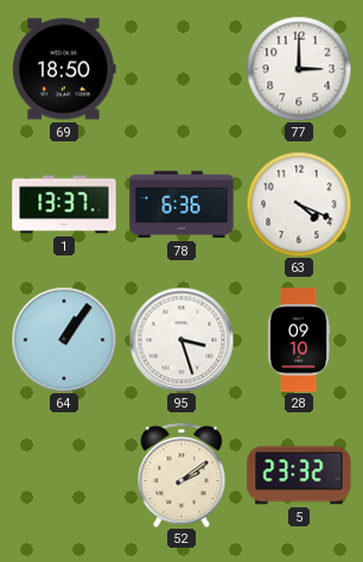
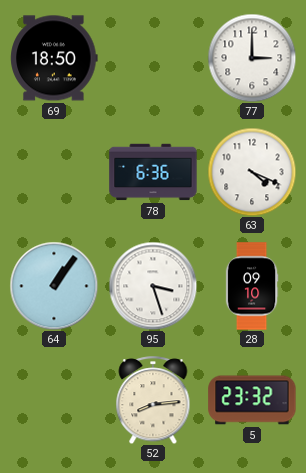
1: 13:37 -> none (64, 204)
52: 2:09 -> 8:14 (153, 400)
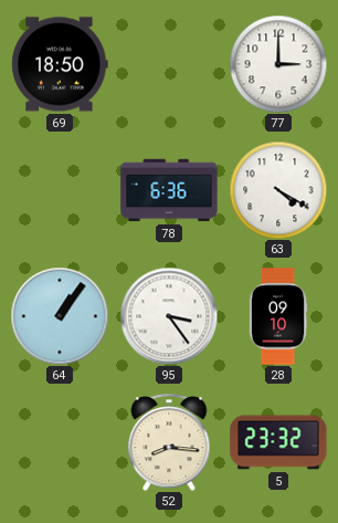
63: 4:19 -> 4:20 (278, 190)
95: 3:27 -> 3:24 (169, 316)
52: 8:14 -> 8:16 (169, 442)
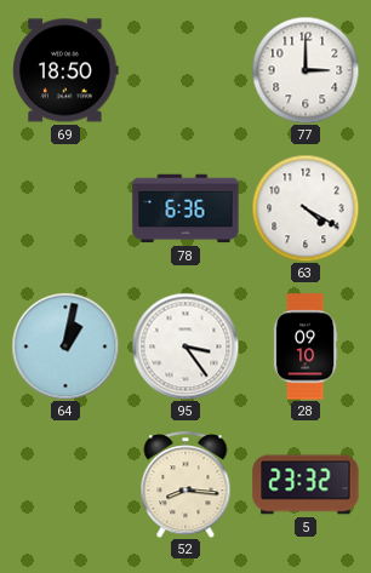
64: 1:06 -> 1:02 (65, 346)
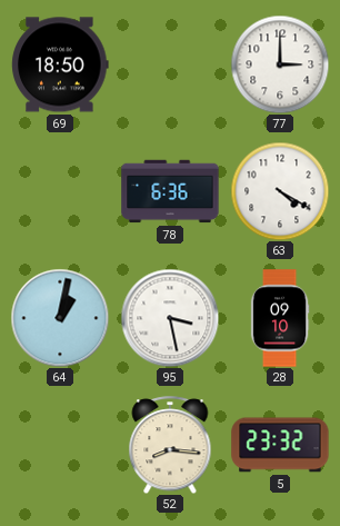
95: 3:24 -> 3:28 (170, 318)
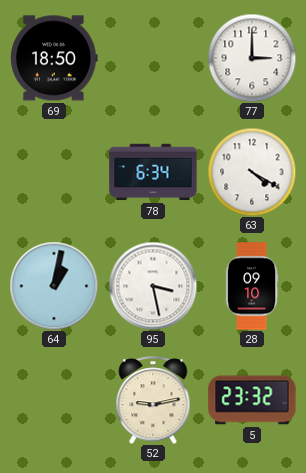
78: 6:36 -> 6:34 (153, 172)
52: 8:16 -> 9:13 (153, 400)
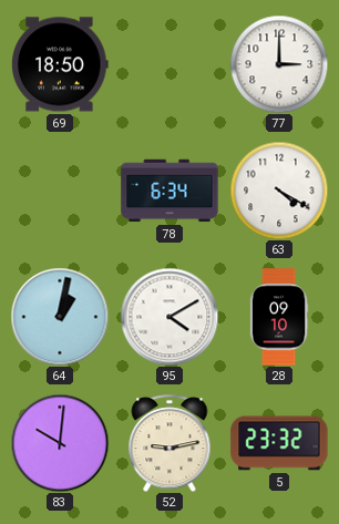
95: 3:28 -> 4:10 (169, 317)
83: none -> 10:01 (60, 443)
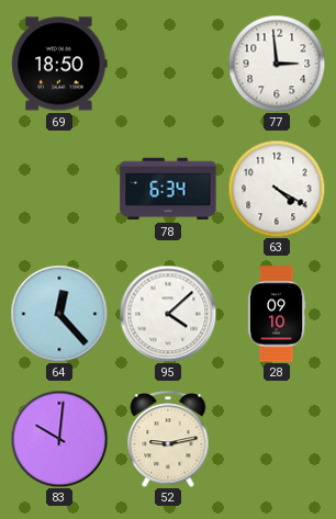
77: 3:00 -> 2:59 (277, 64)
64: 1:02 -> 12:23 (59, 314)
95: 4:10 -> 4:08 (168, 314)
5: 23:32 -> none (279, 443)
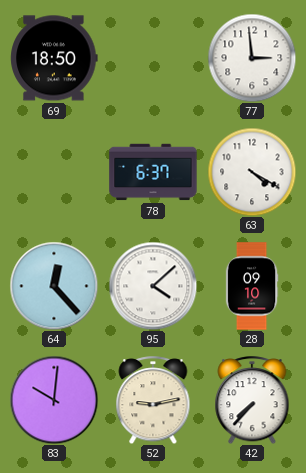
78: 6:34 -> 6:37 (153, 172)
42: none -> 7:37 (252, 400)
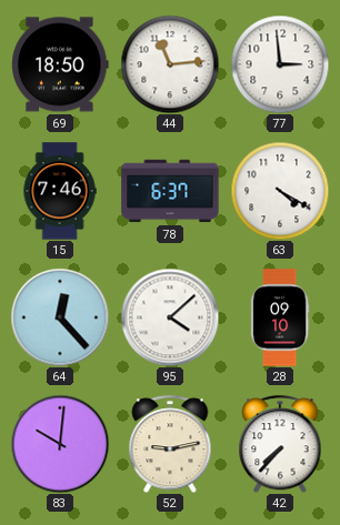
44: none -> 11:14 (170, 64)
15: none -> 7:46 (60, 191)
